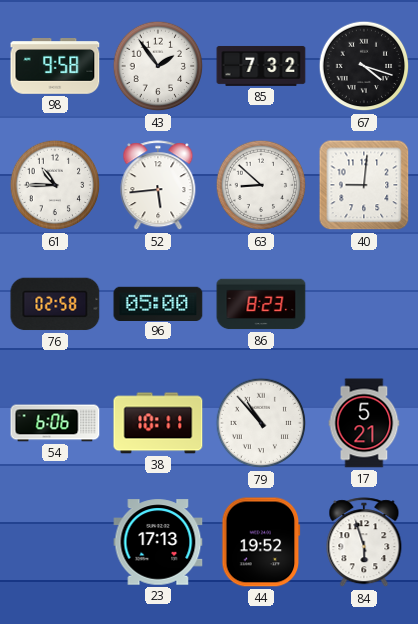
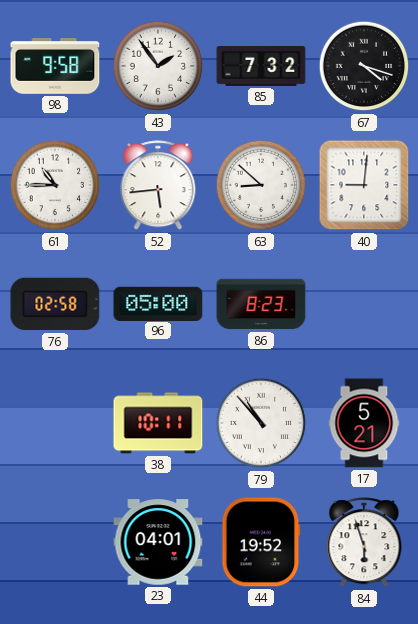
54: 6:06 -> none (55, 423)
23: 17:13 -> 04:01 (158, 542)
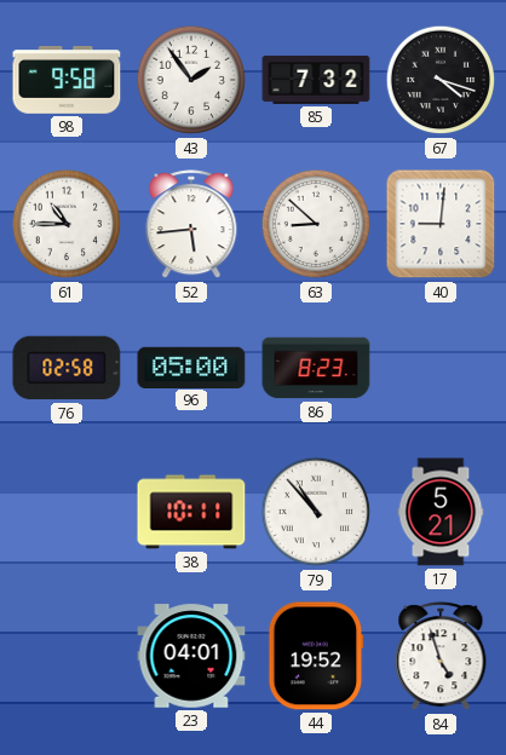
84: 5:57 -> 4:57 (441, 657)
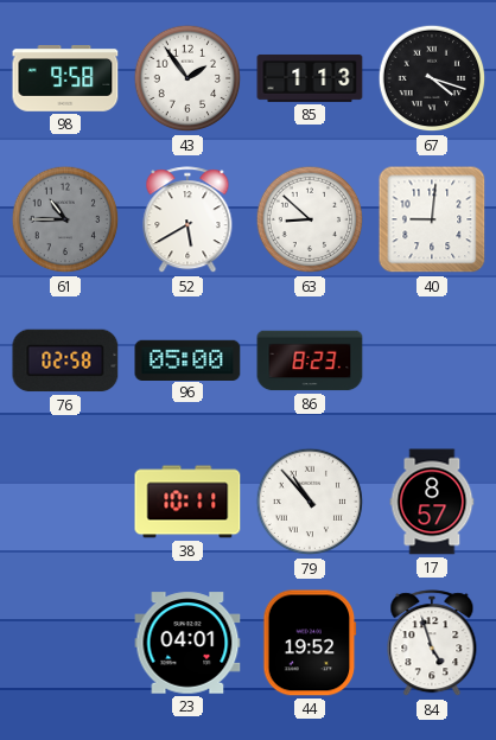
85: 7:32 -> 1:13 (310, 78)
61 dial: white -> grey (65, 219)
52: 5:44 -> 5:40 (187, 221)
17: 5:21 -> 8:57 (432, 502)
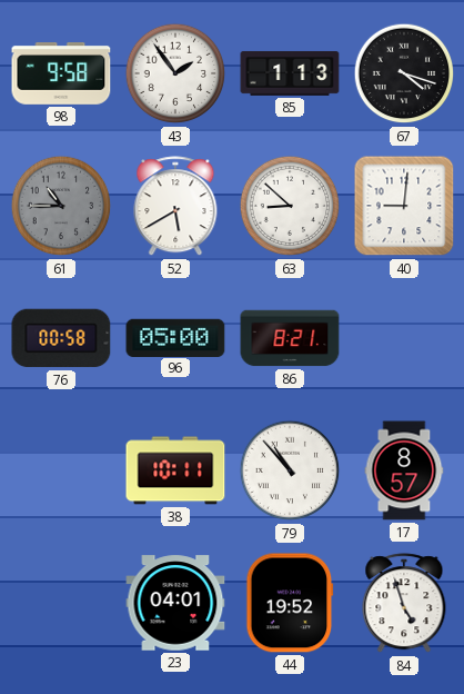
76: 02:58 -> 00:58 (61, 338)
86: 8:23 -> 8:21 (290, 338)
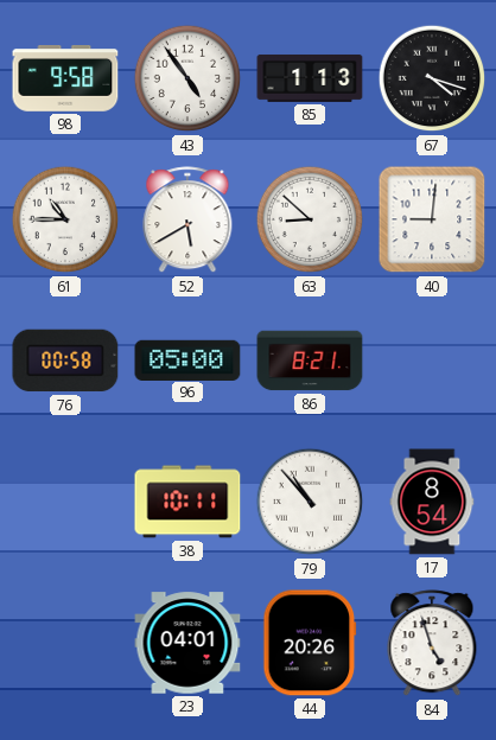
43: 1:54 -> 4:54 (187, 78)
61 dial: grey -> white (65, 219)
17: 8:57 -> 8:54 (432, 502)
44: 19:52 -> 20:26 (310, 643)
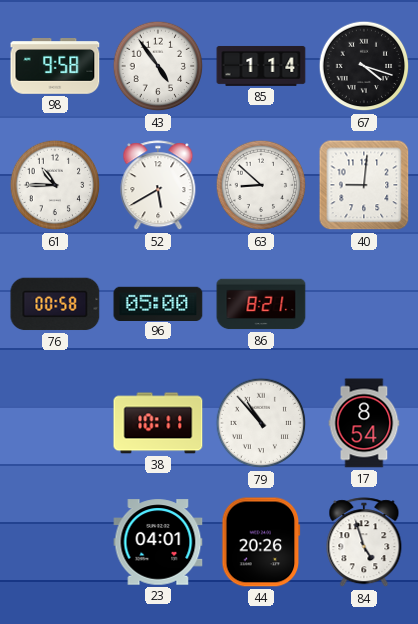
85: 1:13 -> 1:14 (261, 66)
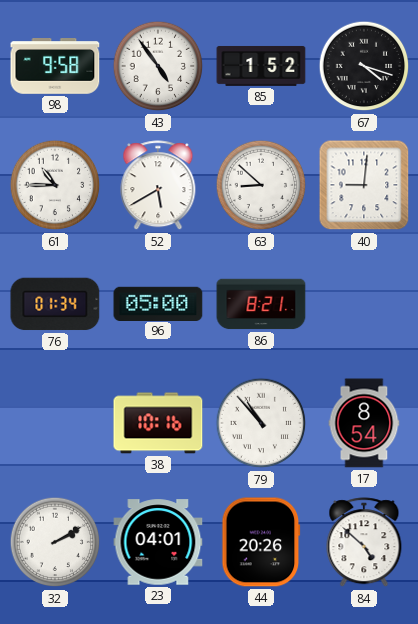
85: 1:14 -> 1:52 (261, 66)
76: 00:58 -> 01:34 (55, 304)
38: 10:11 -> 10:16 (158, 423)
32: none -> 2:10 (55, 542)
84: 4:57 -> 4:52 (364, 543)
